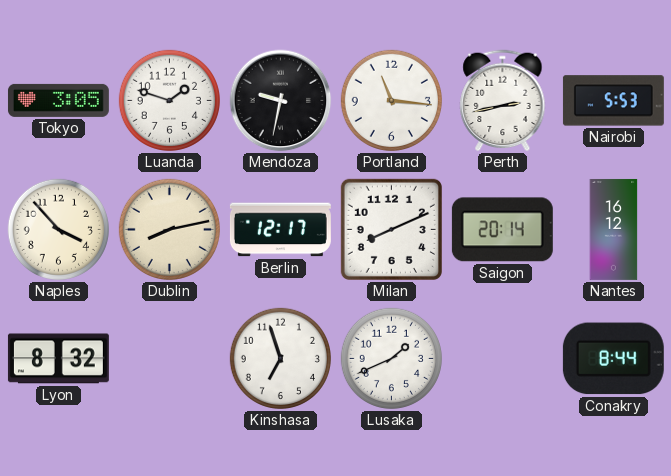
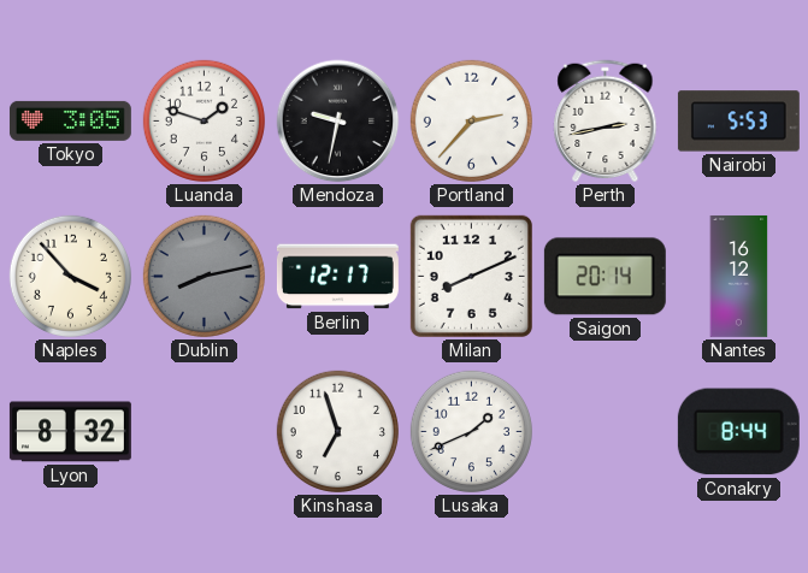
Portland: 11:16 -> 2:37 (471, 120)
Dublin dial: cream -> grey (204, 276)
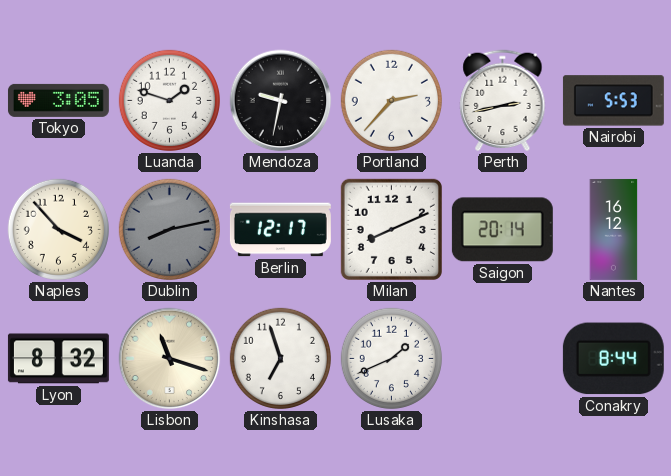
Lisbon: none -> 11:18 (170, 359)
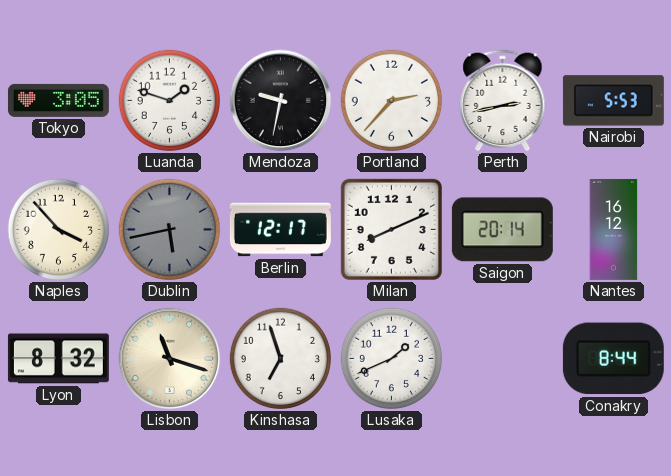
Dublin: 8:13 -> 5:43 (169, 229)
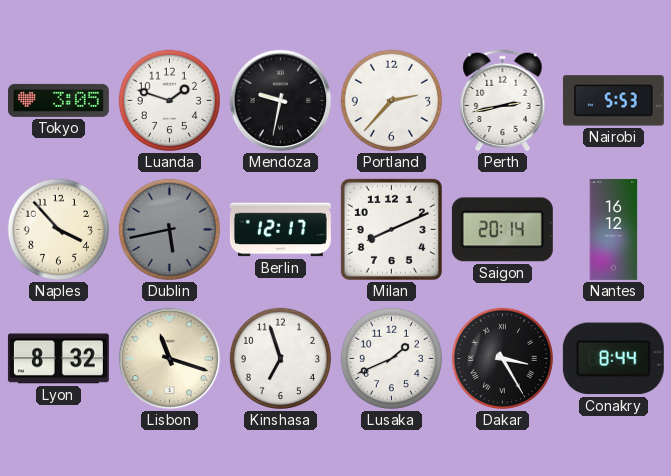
Dakar: none -> 3:25 (502, 358)
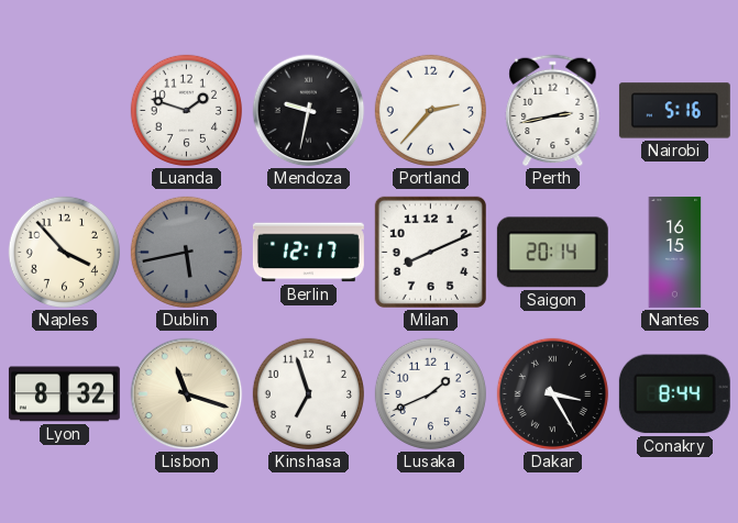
Tokyo: 3:05 -> none (58, 100)
Nairobi: 5:53 -> 5:16 (674, 111)
Nantes: 16:12 -> 16:15 (675, 252)
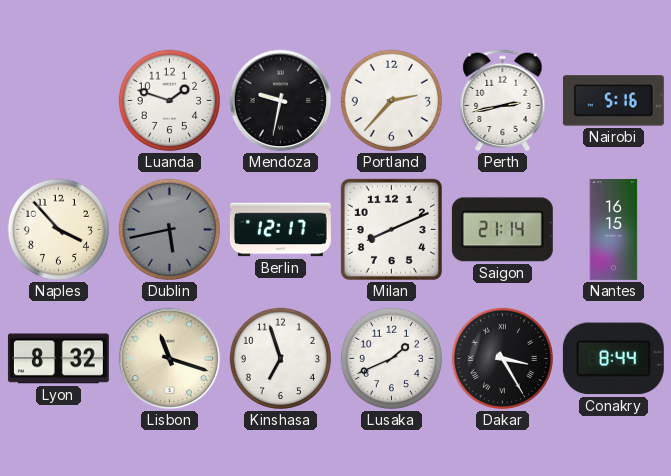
Saigon: 20:14 -> 21:14 (502, 230)
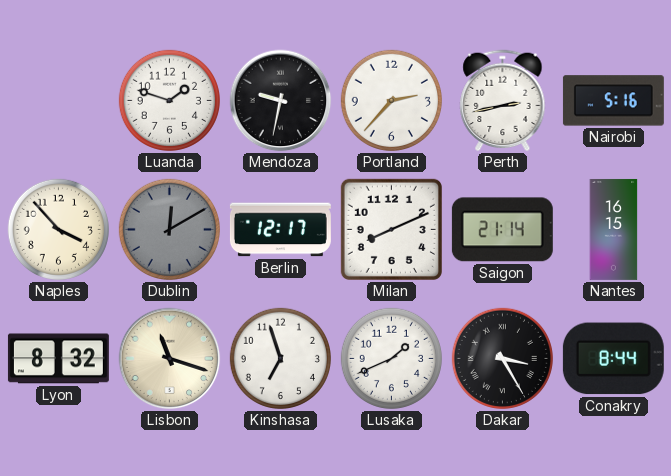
Dublin: 5:43 -> 12:10 (169, 229)
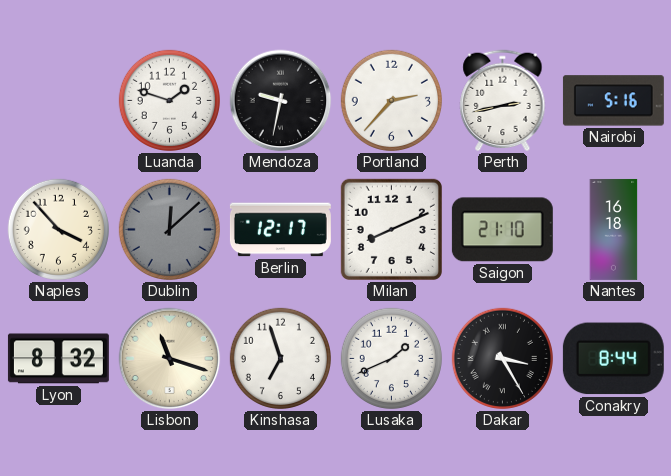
Dublin: 12:10 -> 12:08 (169, 229)
Saigon: 21:14 -> 21:10 (502, 230)
Nantes: 16:15 -> 16:18 (614, 229)
